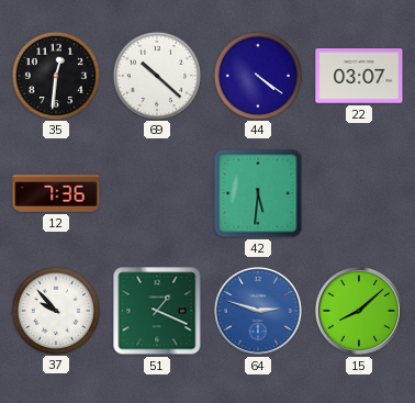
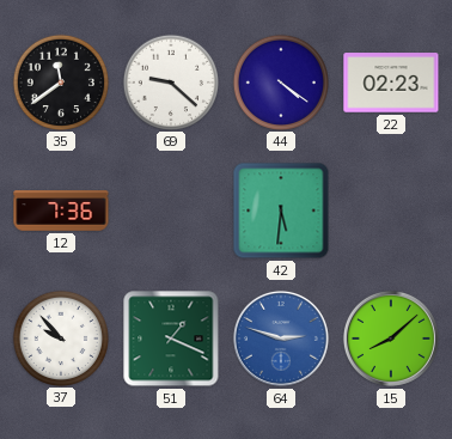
35: 12:31 -> 11:39 (60, 81)
69: 10:22 -> 9:22 (170, 81)
22: 03:07 -> 02:23 (391, 83)
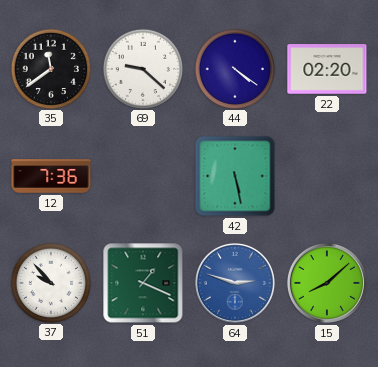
22: 02:23 -> 02:20 (327, 69)
42: 5:31 -> 5:28 (235, 176)
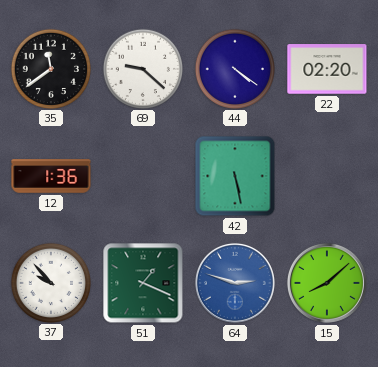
12: 7:36 -> 1:36 (51, 176)
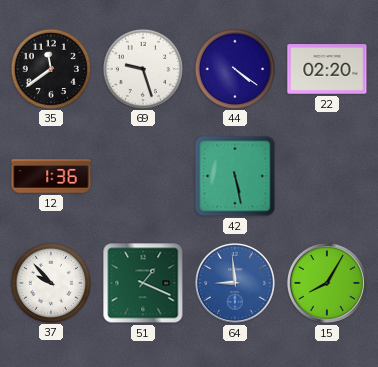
69: 9:22 -> 9:27 (142, 68)
64: 2:48 -> 8:59 (235, 283)
15: 8:08 -> 8:05 (327, 283)
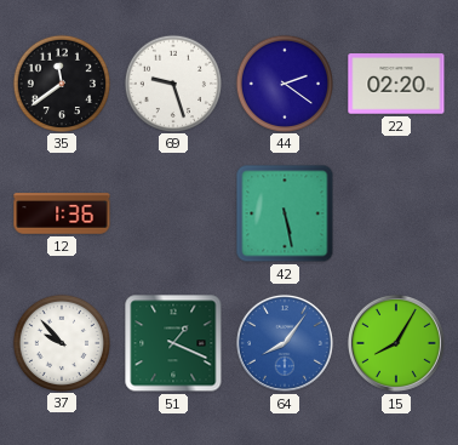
44: 4:21 -> 2:21 (284, 82)
64: 8:59 -> 8:06 (285, 343)
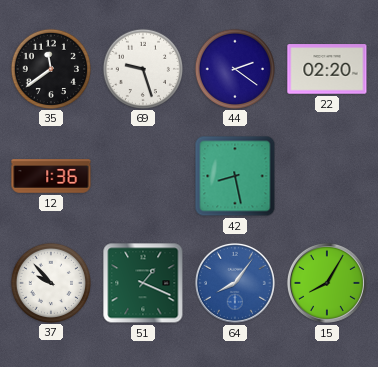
42: 5:28 -> 8:28 (235, 176)
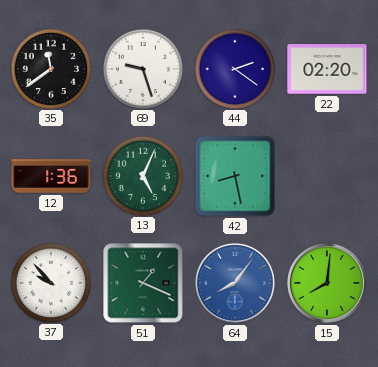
13: none -> 5:04 (142, 175)
15: 8:05 -> 8:01 (327, 283)
